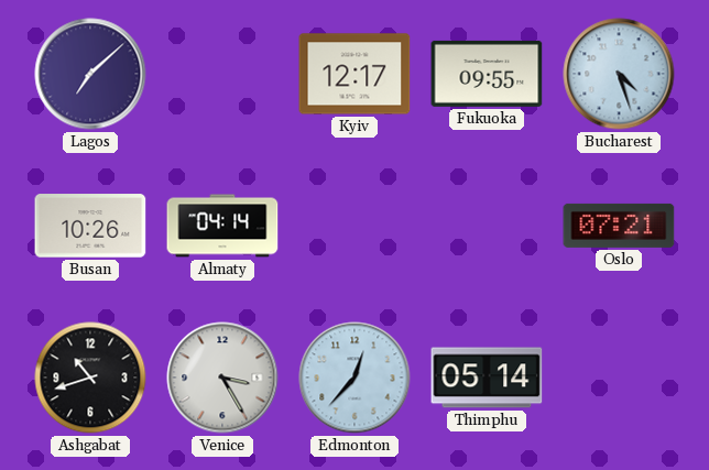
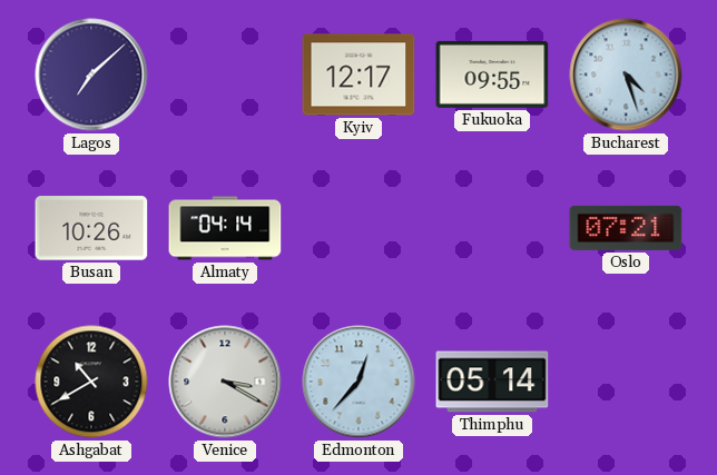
Ashgabat: 10:42 -> 10:40 (91, 382)
Venice: 3:25 -> 3:20 (225, 382)
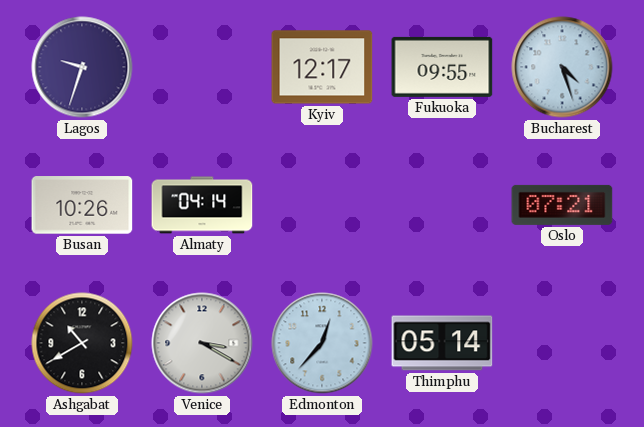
Lagos: 7:08 -> 9:33 (82, 67)
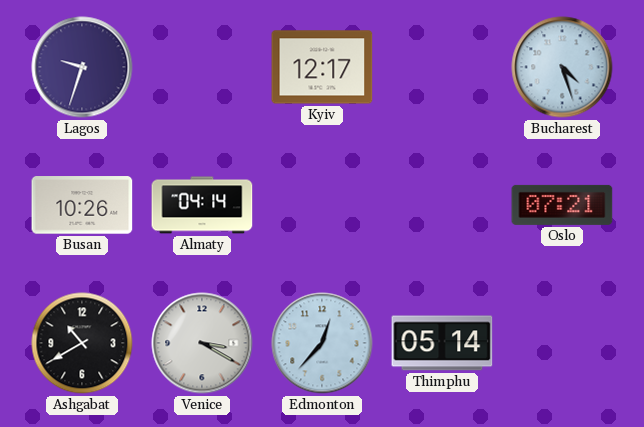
Fukuoka: 09:55 -> none (442, 67)
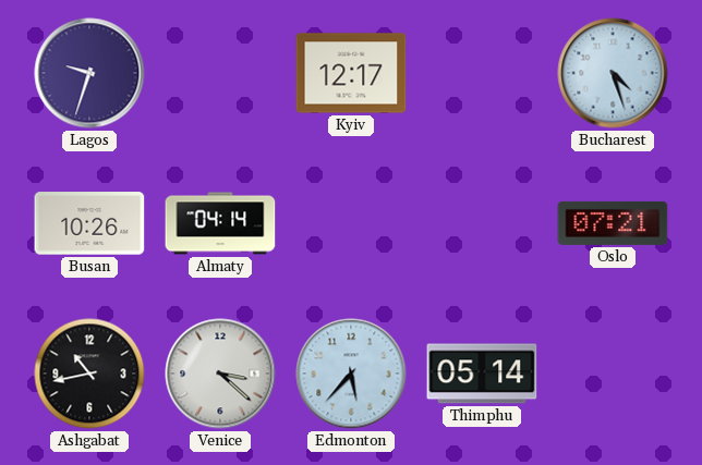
Ashgabat: 10:40 -> 10:43 (89, 374)
Venice: 3:20 -> 3:22 (220, 374)
Edmonton: 12:37 -> 5:37 (351, 374)
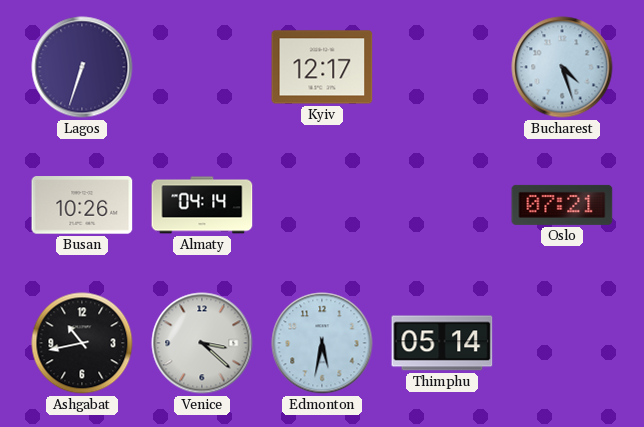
Lagos: 9:33 -> 6:33 (82, 67)
Edmonton: 5:37 -> 5:32 (322, 343)
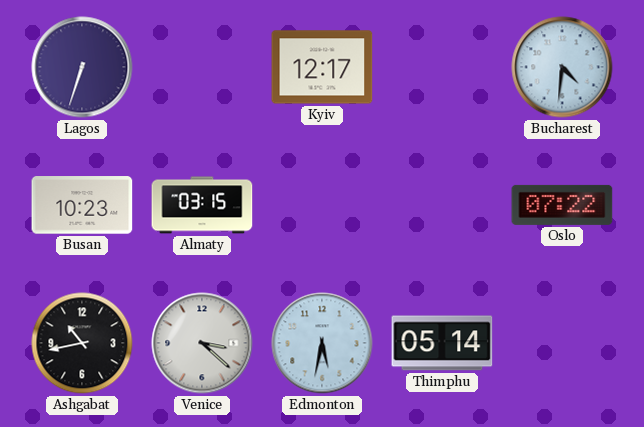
Bucharest: 4:27 -> 4:31 (562, 67)
Busan: 10:26 -> 10:23 (82, 205)
Almaty: 04:14 -> 03:15 (202, 205)
Oslo: 07:21 -> 07:22 (562, 205)
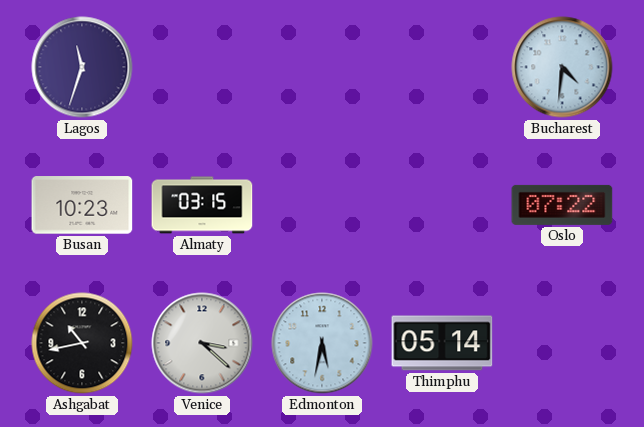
Lagos: 6:33 -> 11:33 (82, 67)
Kyiv: 12:17 -> none (322, 67)
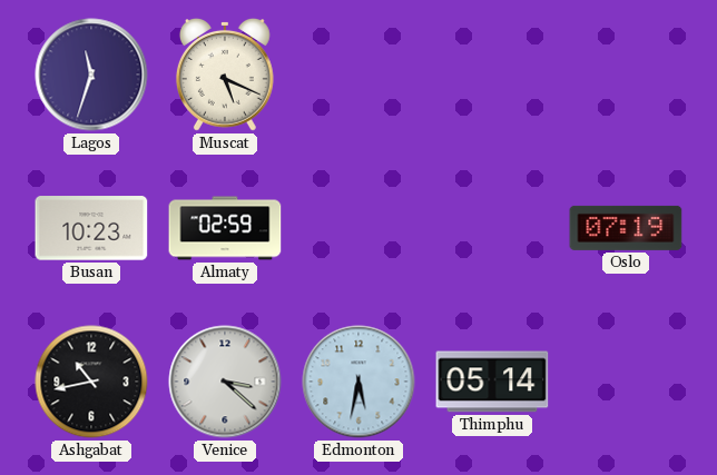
Muscat: none -> 5:19 (225, 75)
Bucharest: 4:31 -> none (562, 67)
Almaty: 03:15 -> 02:59 (225, 228)
Oslo: 07:22 -> 07:19 (626, 228)
